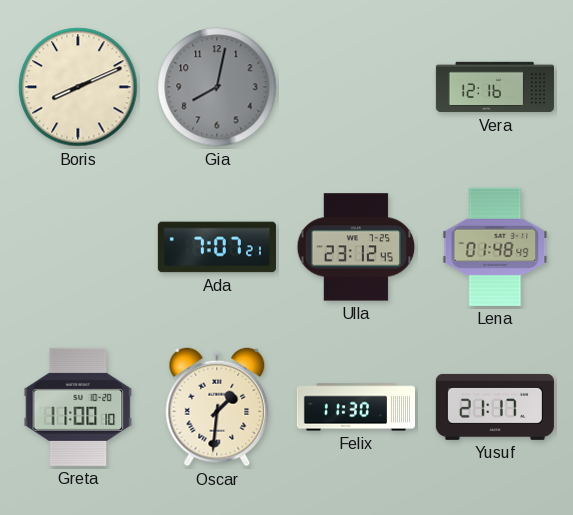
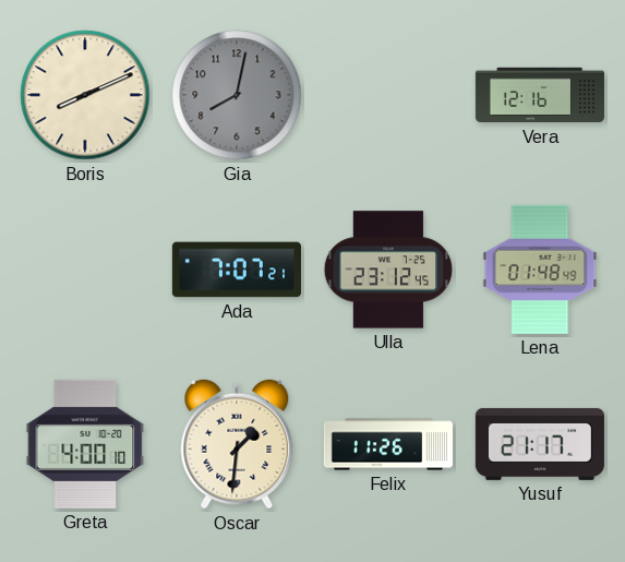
Greta: 11:00 -> 4:00 (85, 444)
Felix: 11:30 -> 11:26 (387, 444)
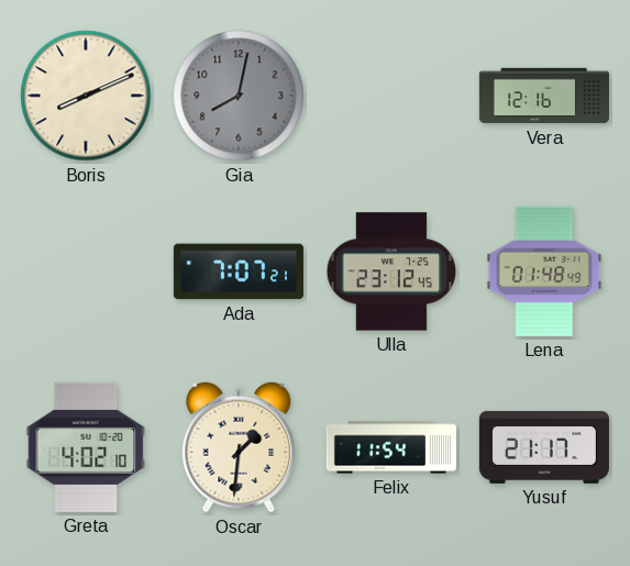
Greta: 4:00 -> 4:02 (86, 447)
Felix: 11:26 -> 11:54 (390, 447)
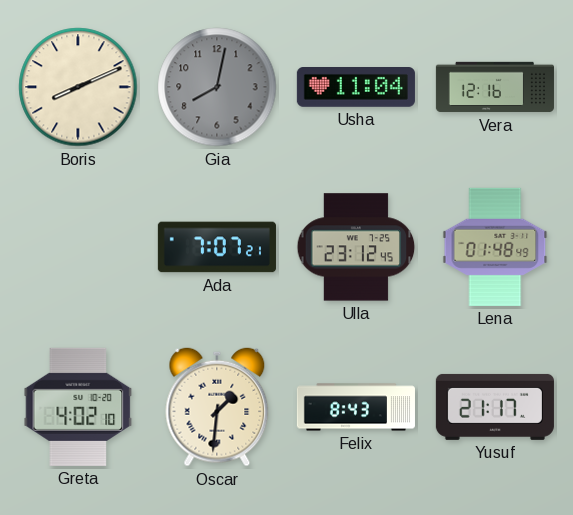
Usha: none -> 11:04 (356, 88)
Felix: 11:54 -> 8:43 (355, 407)
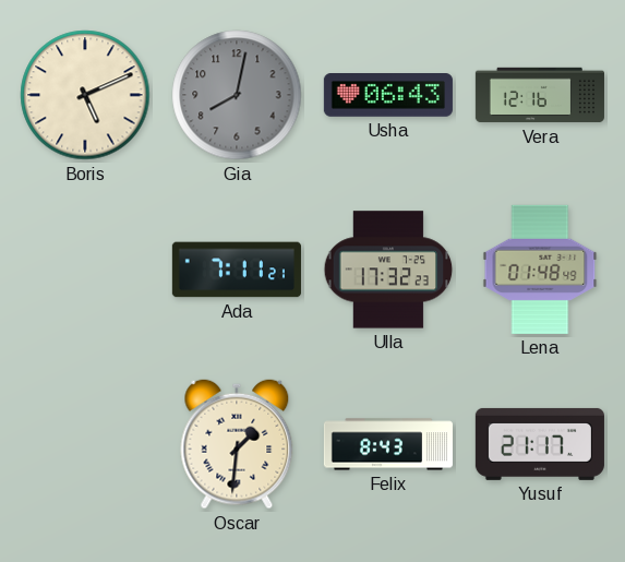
Boris: 8:11 -> 5:11 (85, 95)
Usha: 11:04 -> 06:43 (388, 96)
Ada: 7:07 -> 7:11 (237, 270)
Ulla: 23:12 -> 17:32 (388, 270)
Greta: 4:02 -> none (78, 407)
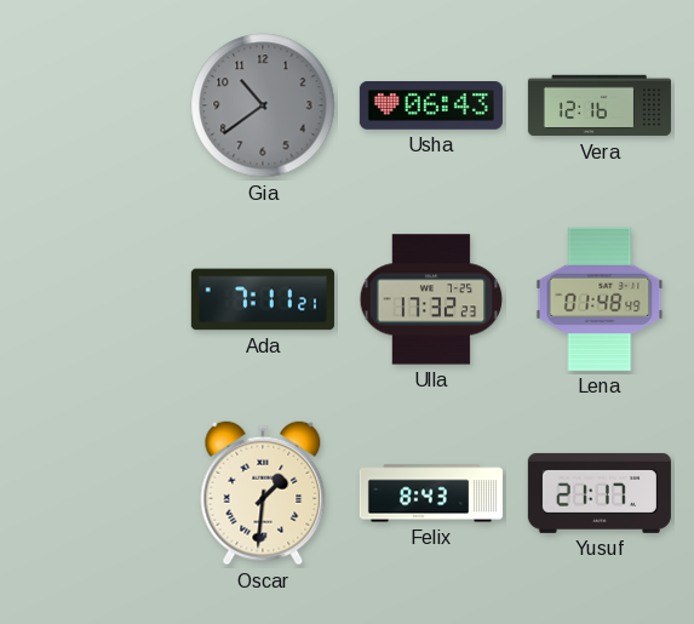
Boris: 5:11 -> none (85, 95)
Gia: 8:02 -> 10:39 (263, 105)
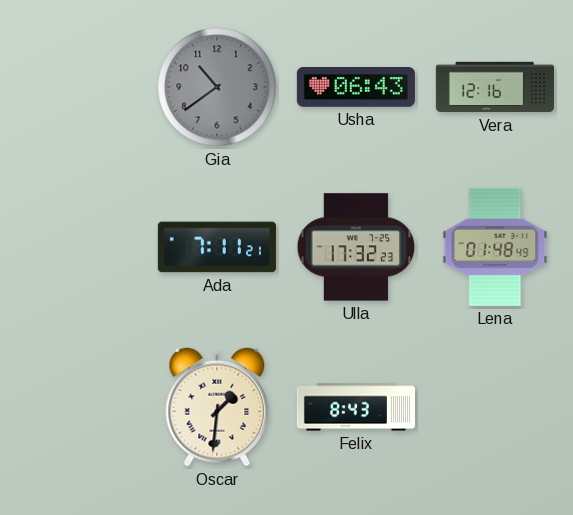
Yusuf: 21:17 -> none (600, 493)
